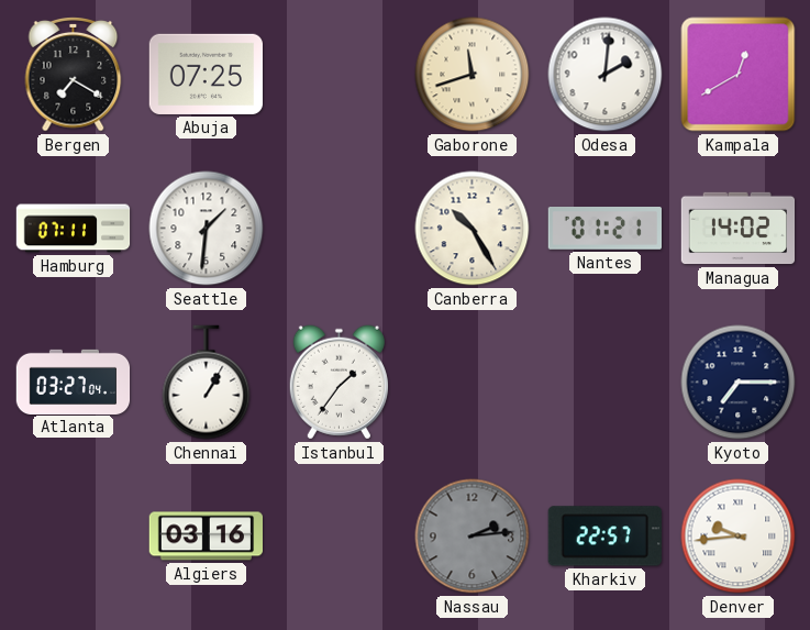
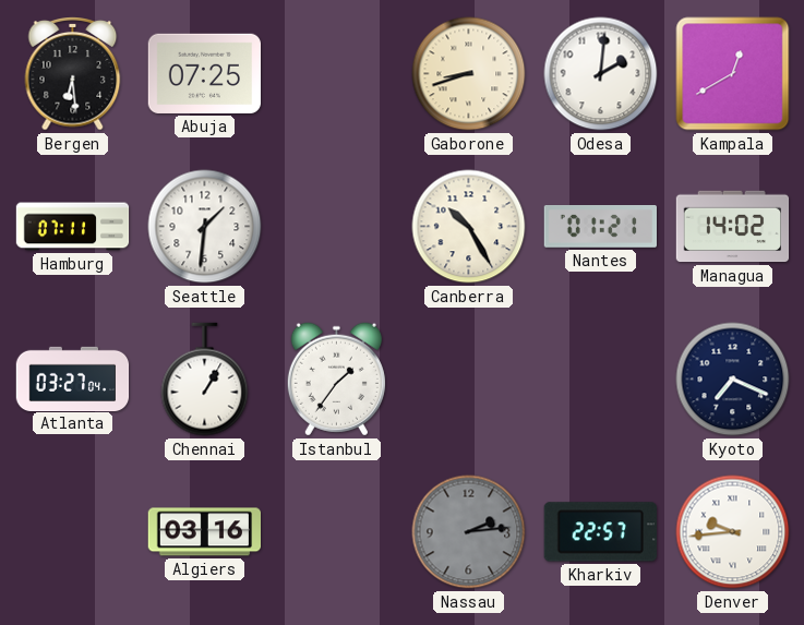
Bergen: 7:20 -> 6:29 (73, 74)
Gaborone: 11:42 -> 8:42 (469, 74)
Kyoto: 7:15 -> 7:19 (733, 380)
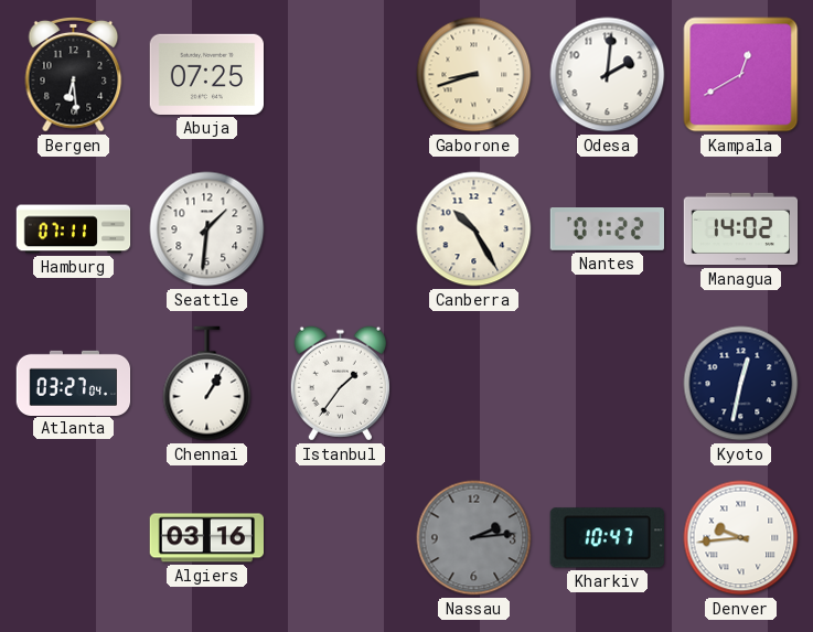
Nantes: 01:21 -> 01:22 (607, 229)
Kyoto: 7:19 -> 12:32 (741, 384)
Kharkiv: 22:57 -> 10:47 (607, 538)
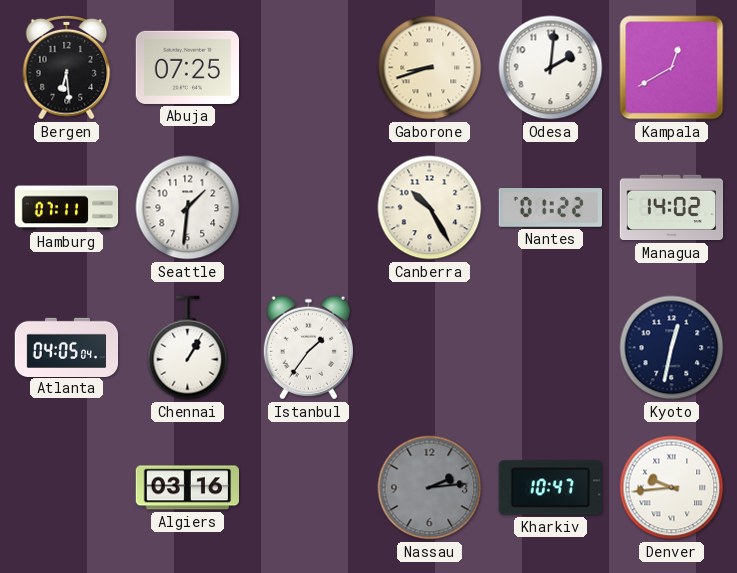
Atlanta: 03:27 -> 04:05 (67, 347)
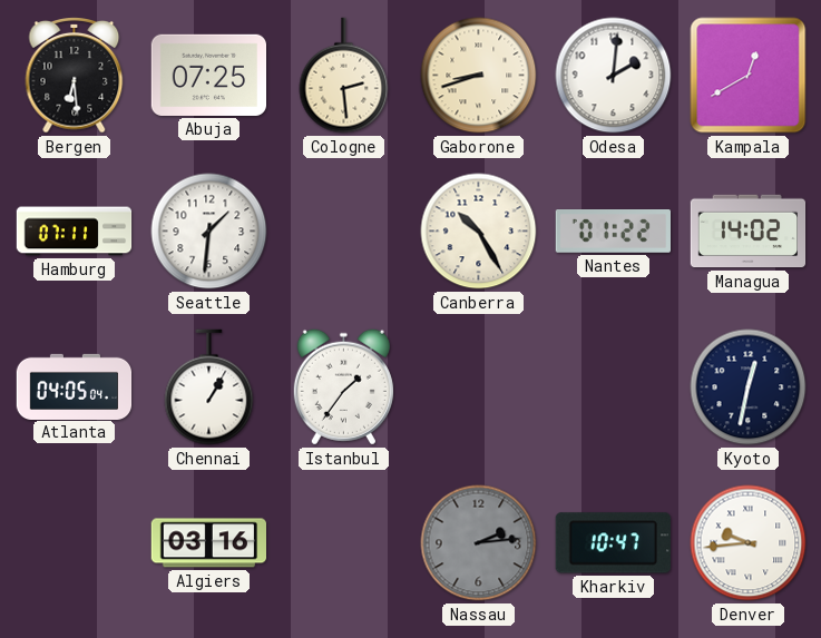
Cologne: none -> 2:29 (344, 76)
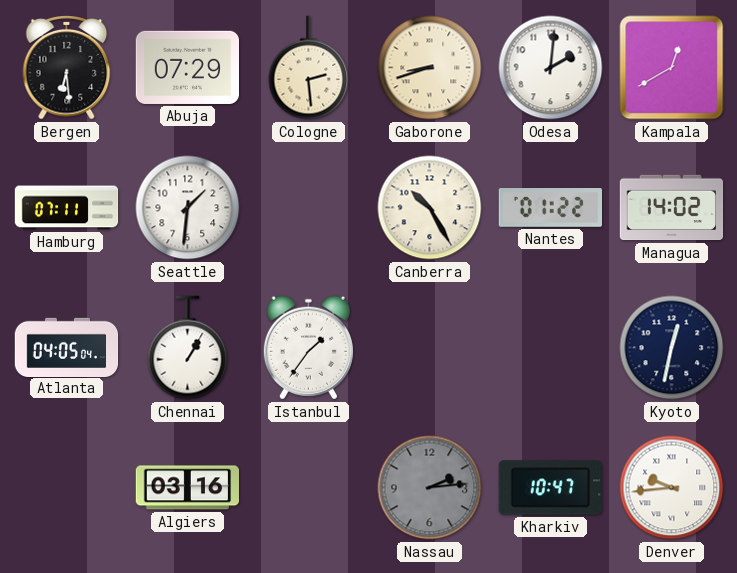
Abuja: 07:25 -> 07:29 (187, 67)
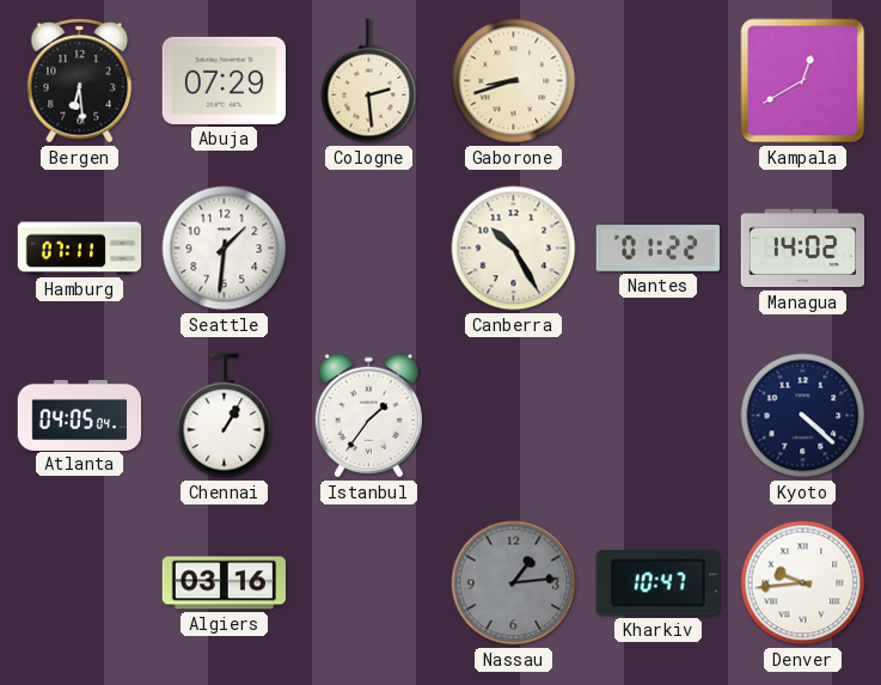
Odesa: 2:01 -> none (551, 68)
Kyoto: 12:32 -> 4:22 (803, 416)
Nassau: 2:14 -> 1:14 (514, 583)
